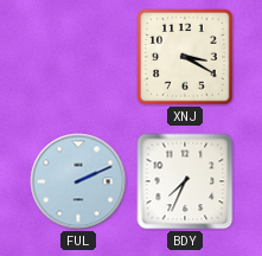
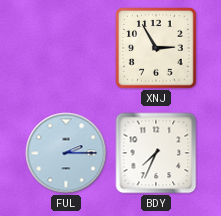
XNJ: 3:20 -> 2:55 (156, 48)
FUL: 2:11 -> 2:15 (66, 153)
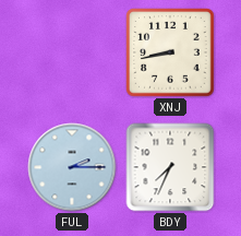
XNJ: 2:55 -> 8:43 (170, 52)
